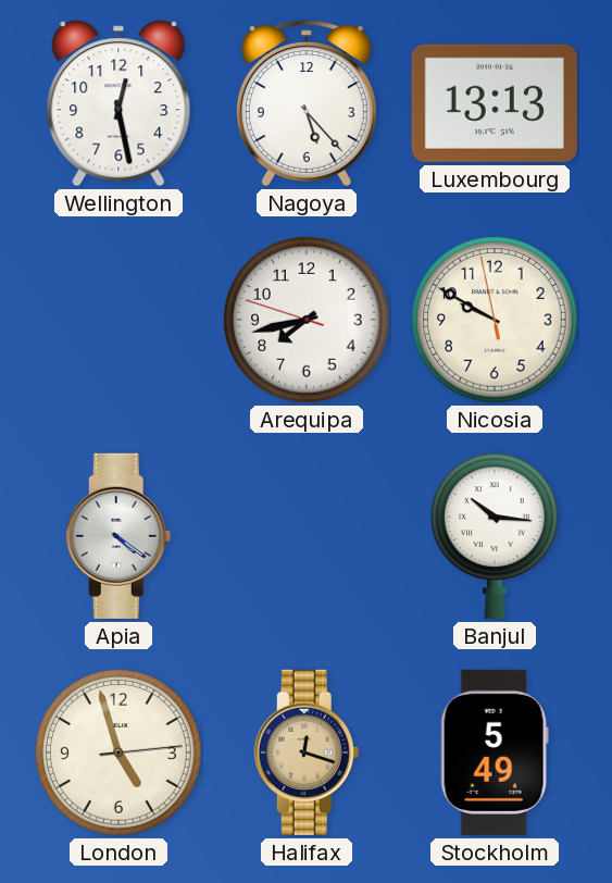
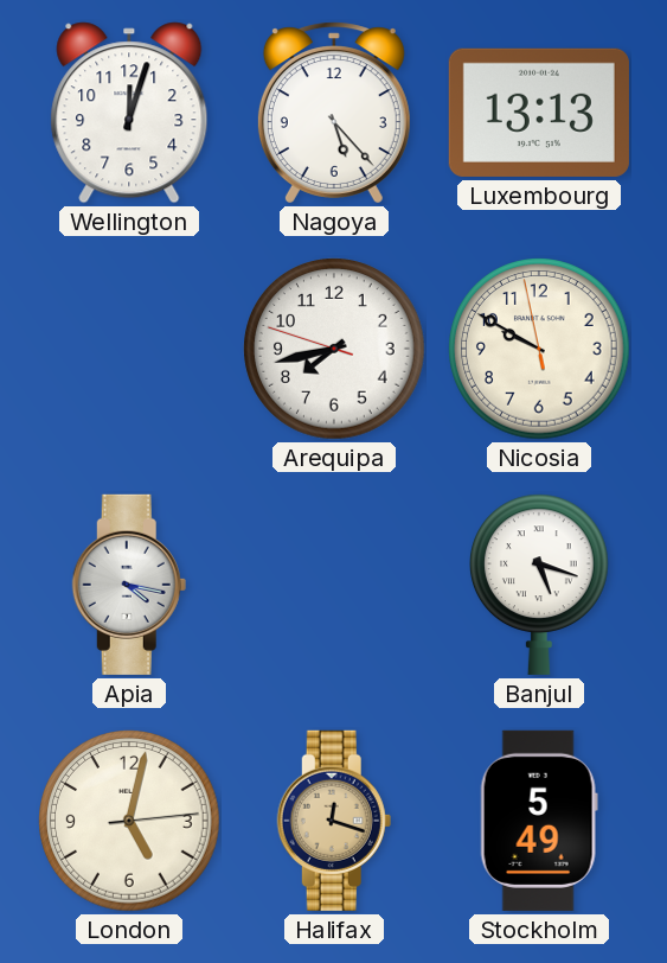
Wellington: 12:28 -> 12:03 (129, 113)
Apia: 4:21 -> 4:17 (129, 585)
Banjul: 10:16 -> 5:18 (540, 585)
London: 4:57 -> 5:02 (129, 821)
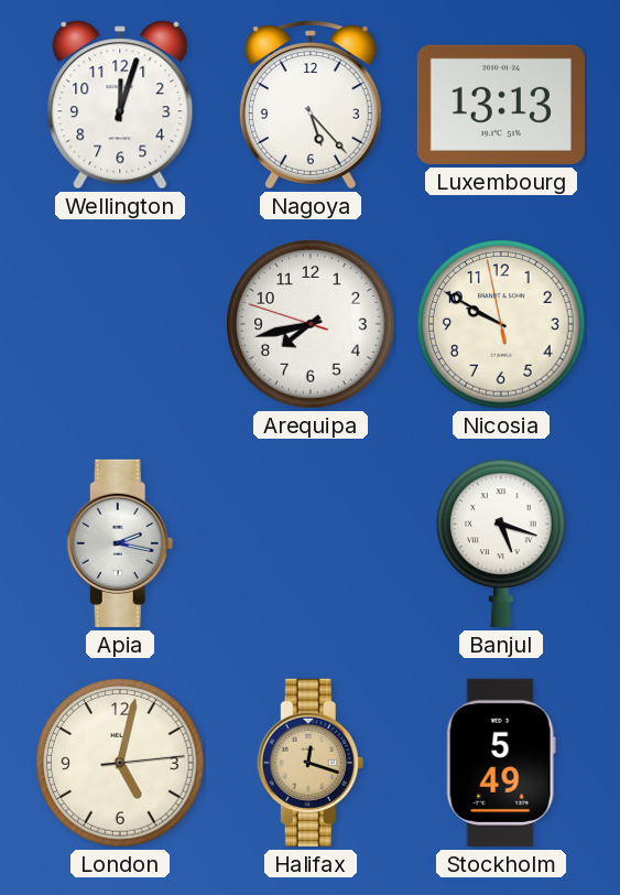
Apia: 4:17 -> 2:17 (120, 543)
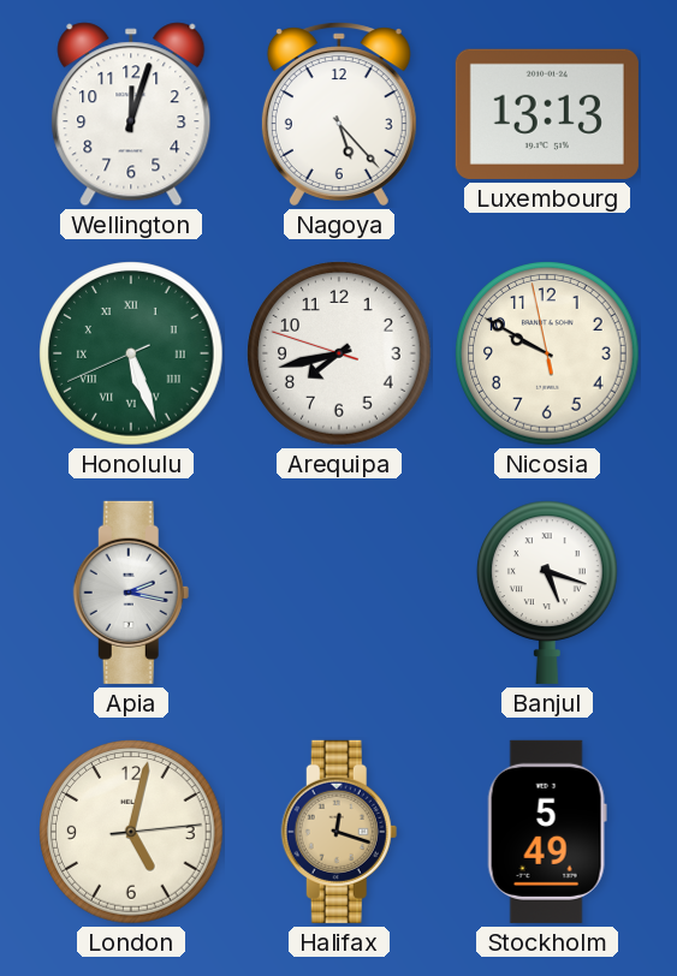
Honolulu: none -> 5:26 (131, 353)
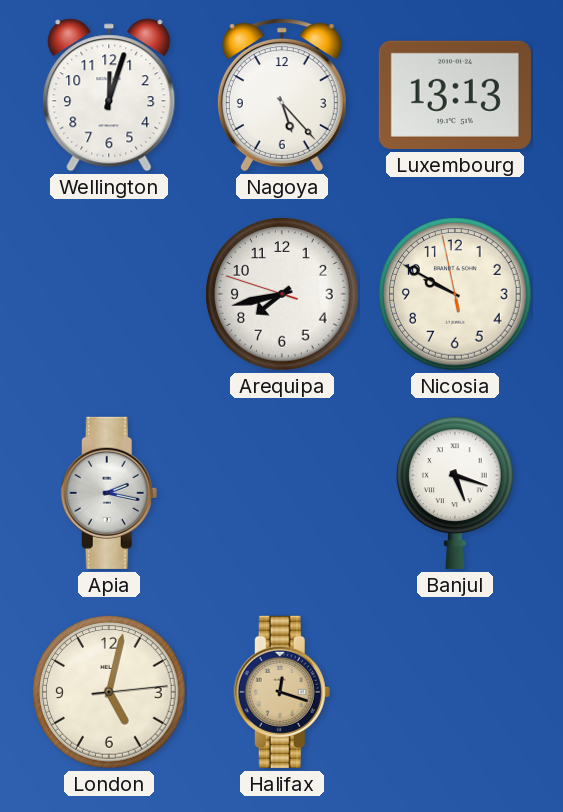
Honolulu: 5:26 -> none (131, 353)
Stockholm: 5:49 -> none (547, 832)
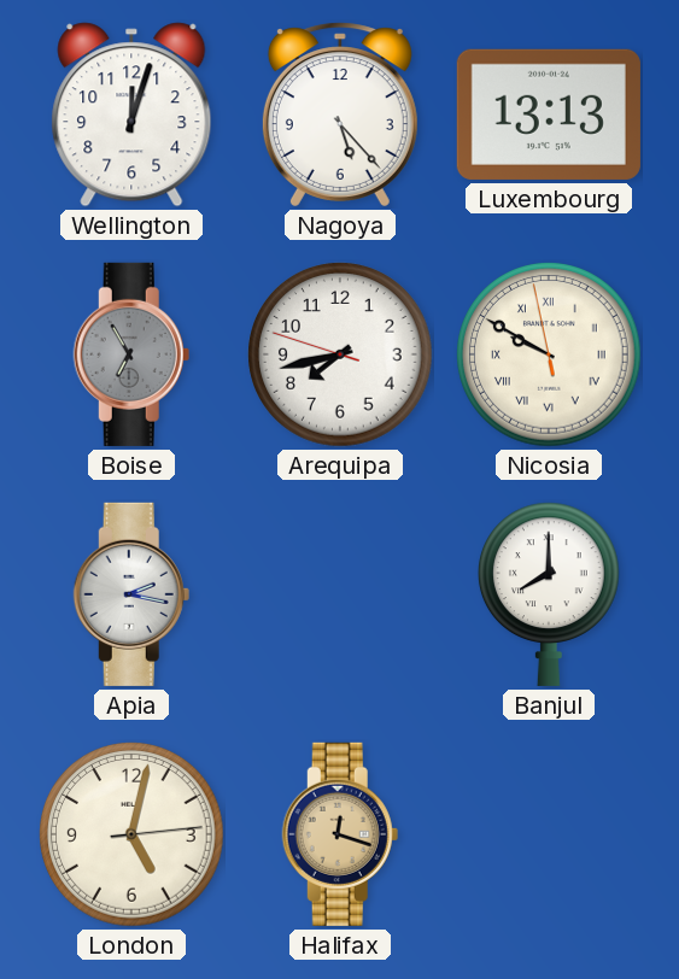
Boise: none -> 6:55 (131, 354)
Nicosia numerals: Arabic -> Roman (549, 354)
Banjul: 5:18 -> 8:00 (550, 594)
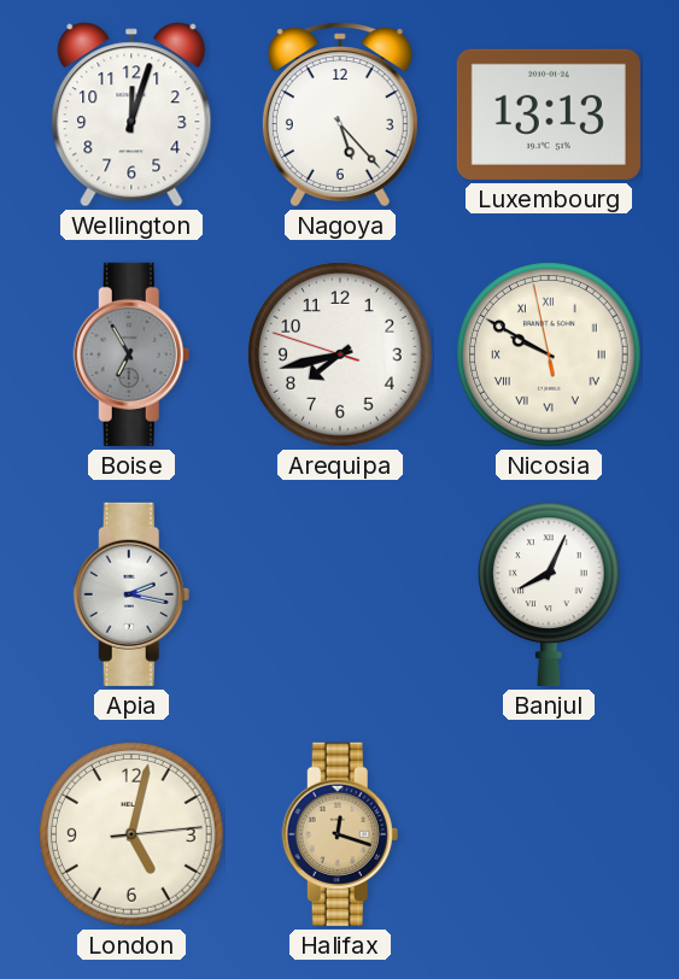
Banjul: 8:00 -> 8:04 (550, 594)
